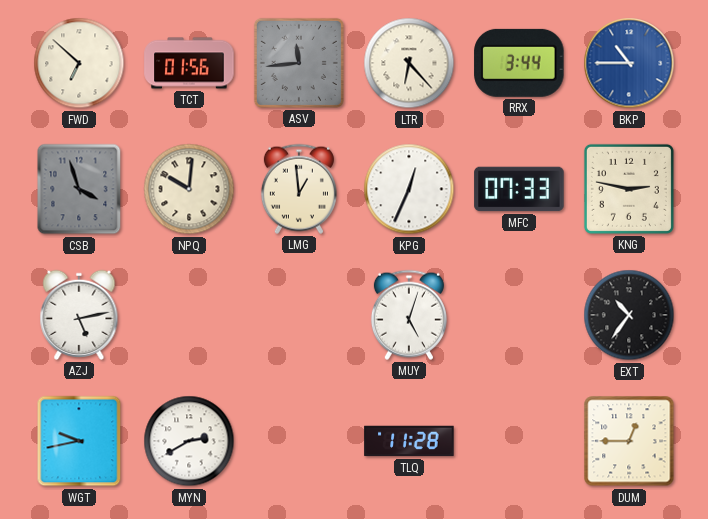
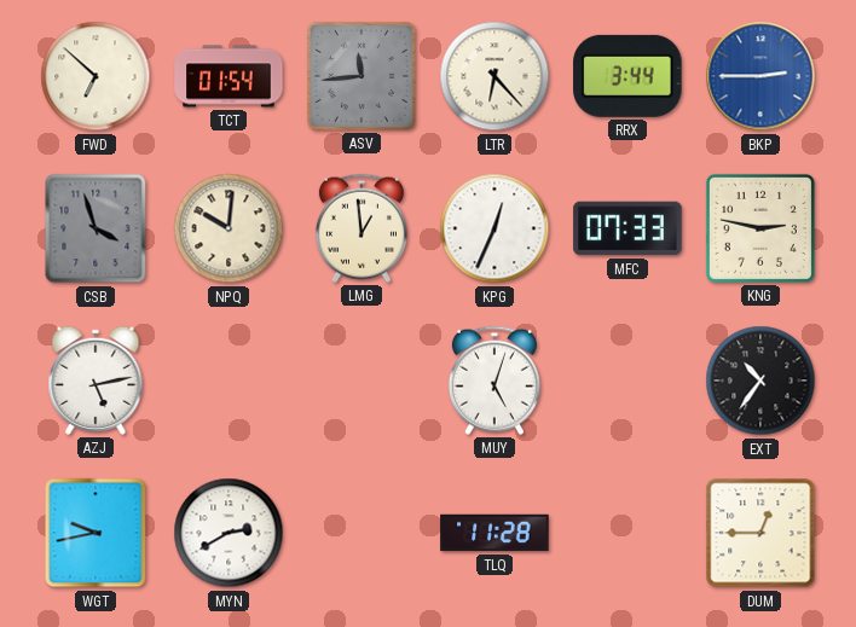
TCT: 01:56 -> 01:54 (229, 76)
BKP: 10:45 -> 2:45 (760, 76)
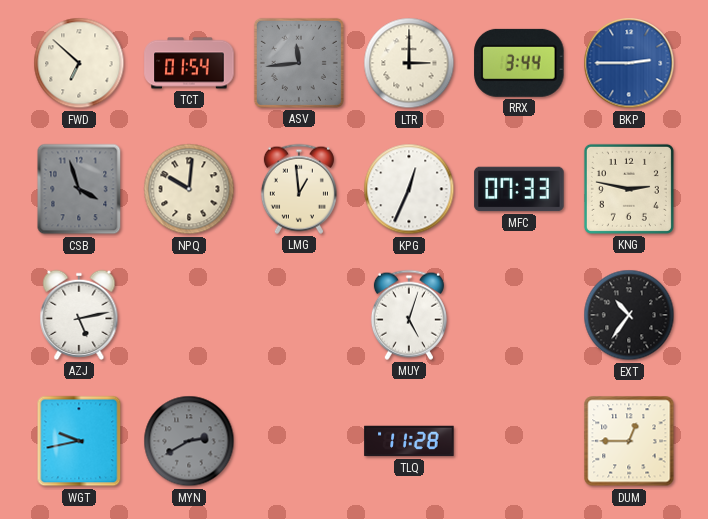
LTR: 6:23 -> 3:00 (409, 63)
MYN dial: white -> grey (189, 441)
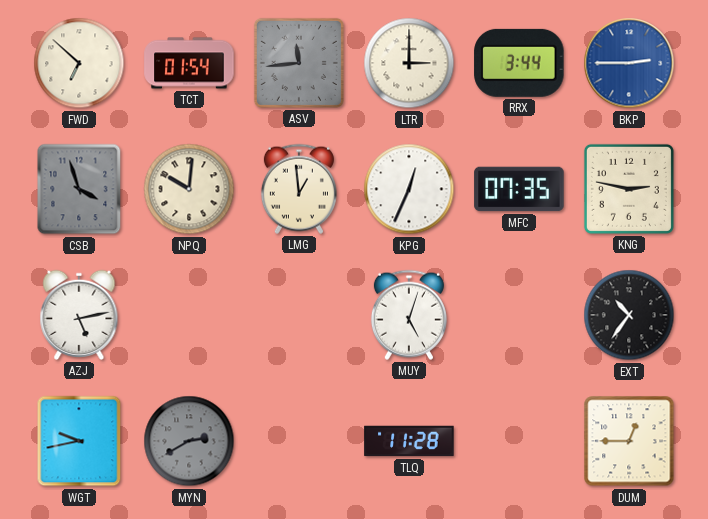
MFC: 07:33 -> 07:35 (519, 189)
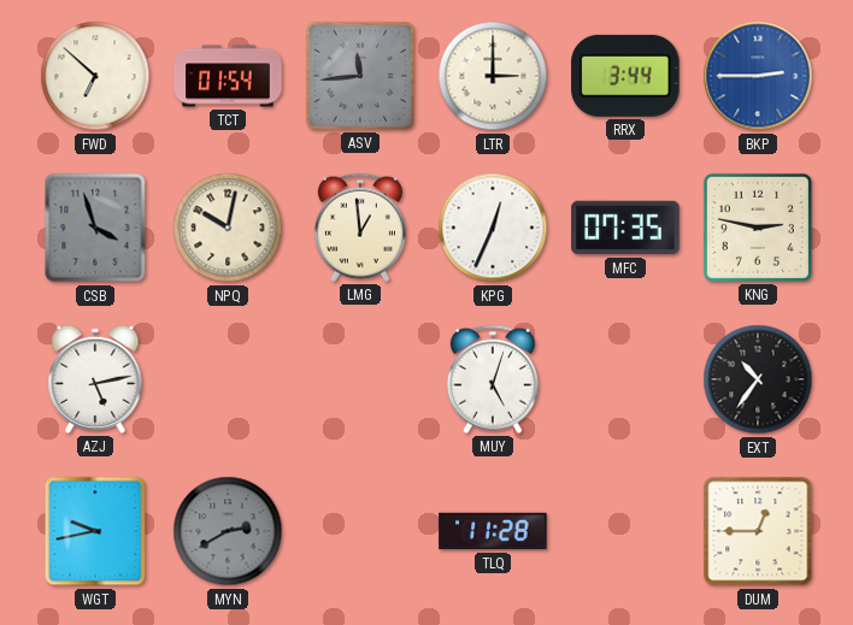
NPQ: 10:01 -> 10:02 (228, 228)
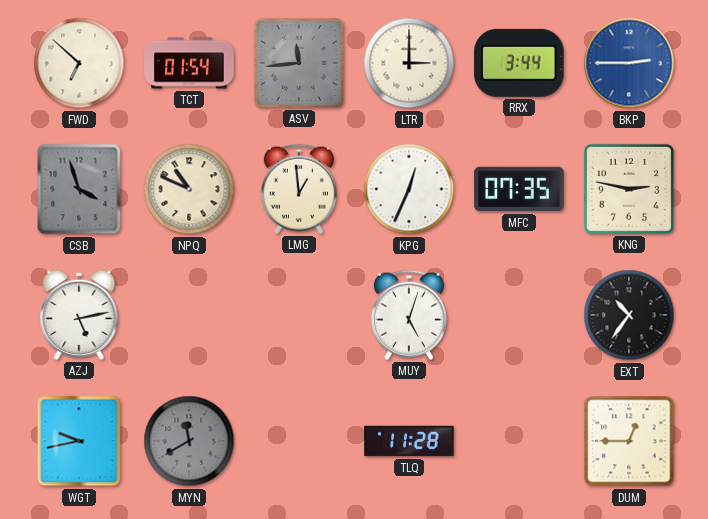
NPQ: 10:02 -> 10:49 (189, 189)
MYN: 2:40 -> 11:40 (189, 441)
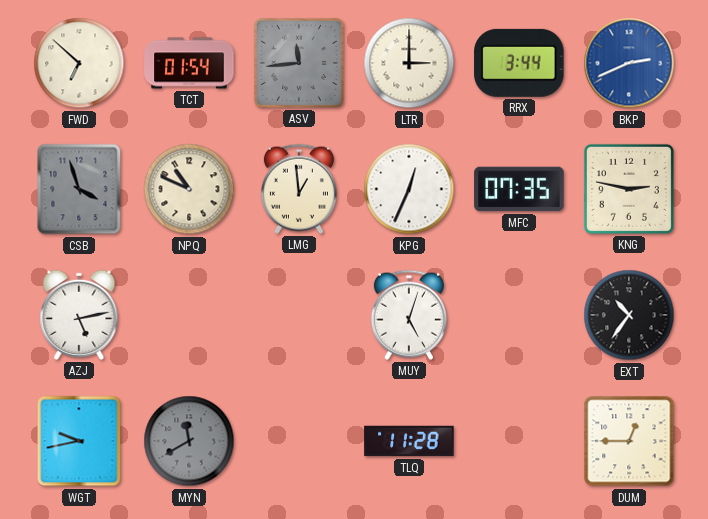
BKP: 2:45 -> 2:41 (629, 63)
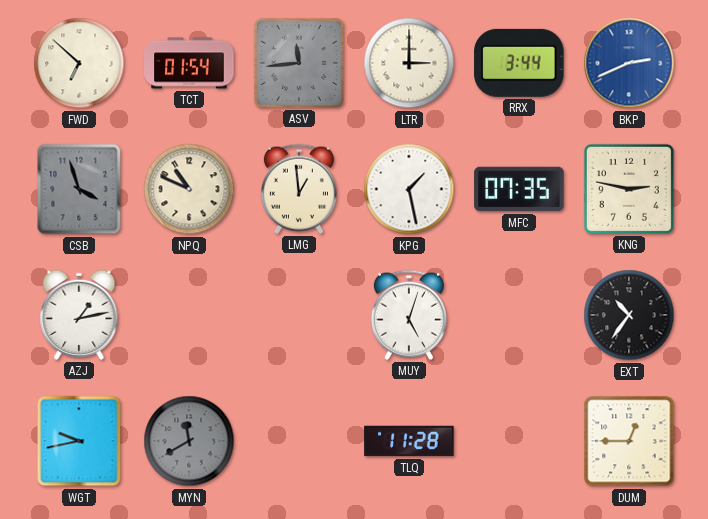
KPG: 12:34 -> 1:28 (409, 189)
AZJ: 5:13 -> 1:13 (79, 315)
